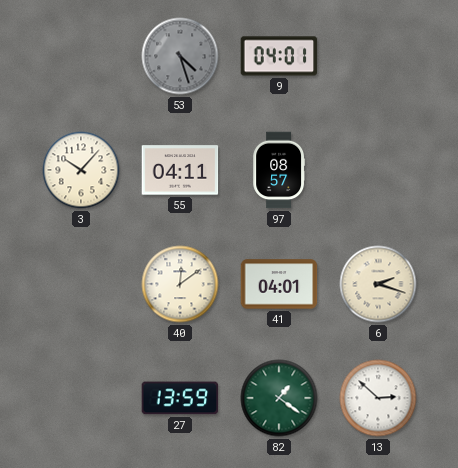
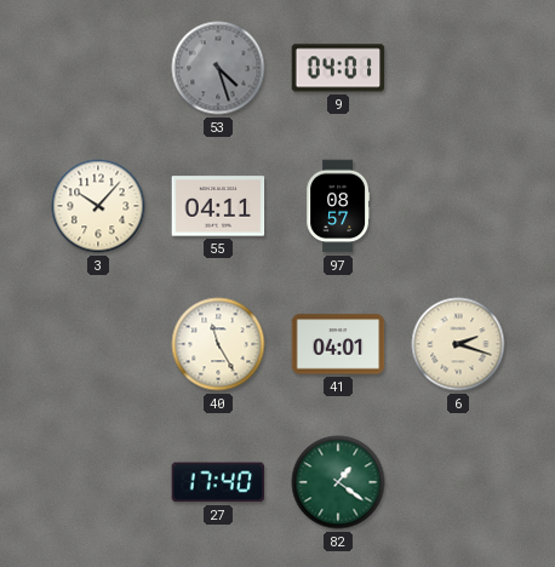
40: 12:09 -> 11:25 (218, 344)
27: 13:59 -> 17:40 (218, 482)
13: 2:52 -> none (378, 398)
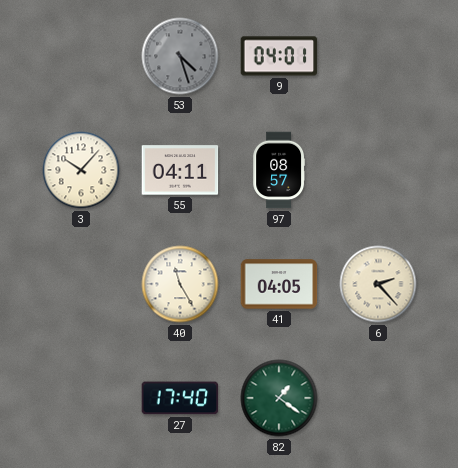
41: 04:01 -> 04:05 (279, 284)
6: 2:18 -> 2:23 (378, 284)
